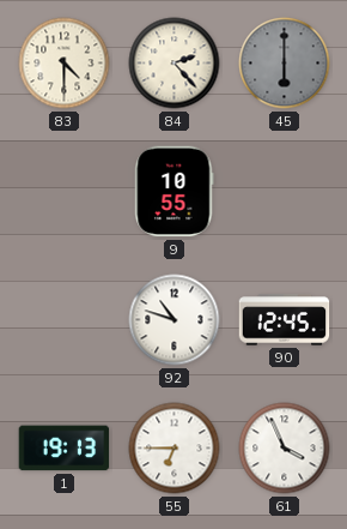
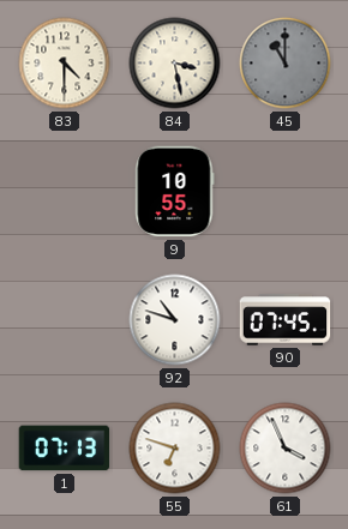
84: 2:23 -> 3:28 (175, 64)
45: 6:00 -> 11:00 (286, 64)
90: 12:45 -> 07:45 (286, 320)
1: 19:13 -> 07:13 (65, 449)
55: 6:45 -> 6:48 (175, 449)
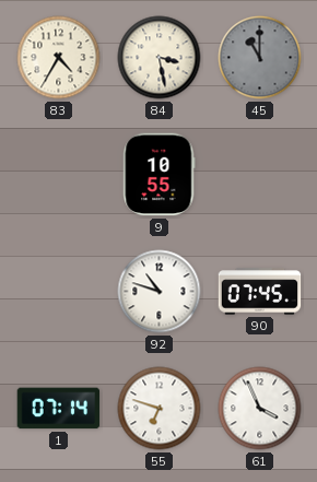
83: 4:30 -> 4:35 (59, 58)
1: 07:13 -> 07:14 (59, 409)
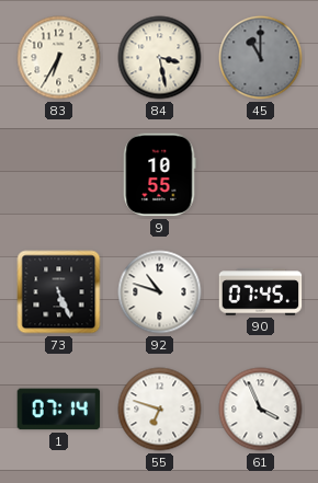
83: 4:35 -> 6:35 (59, 58)
73: none -> 5:26 (59, 292)
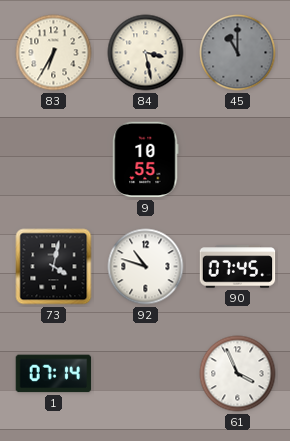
73: 5:26 -> 4:02 (54, 267)
55: 6:48 -> none (160, 410)
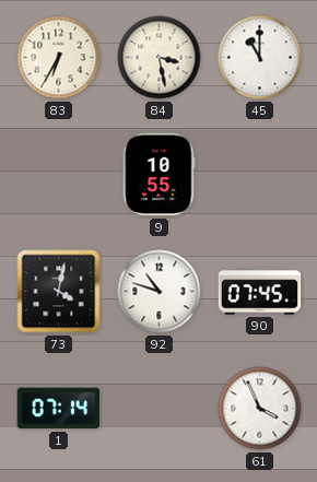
45 dial: grey -> white (260, 58)
